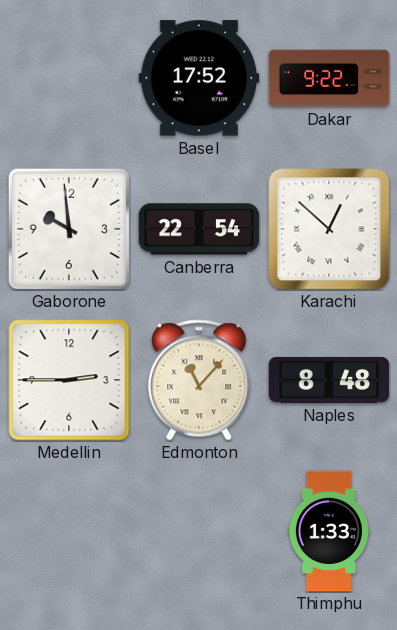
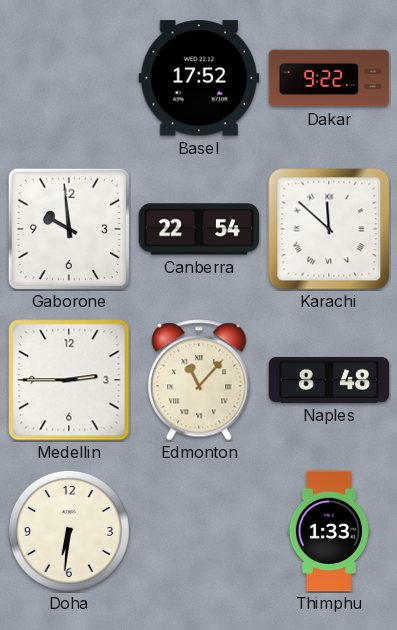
Karachi: 12:52 -> 11:52 (329, 229)
Doha: none -> 6:31 (69, 531)
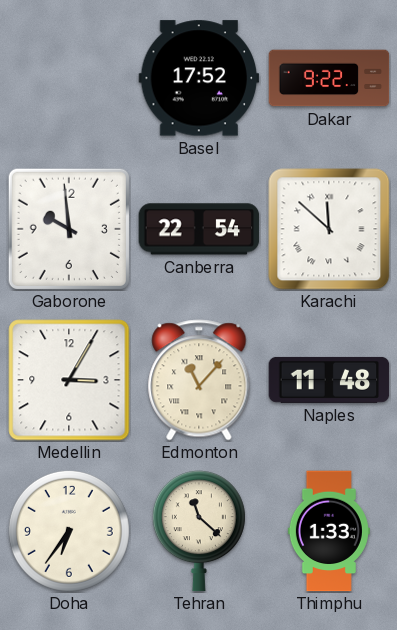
Medellin: 2:45 -> 3:05 (69, 380)
Naples: 8:48 -> 11:48 (329, 380)
Doha: 6:31 -> 6:36 (69, 531)
Tehran: none -> 11:22 (199, 531)
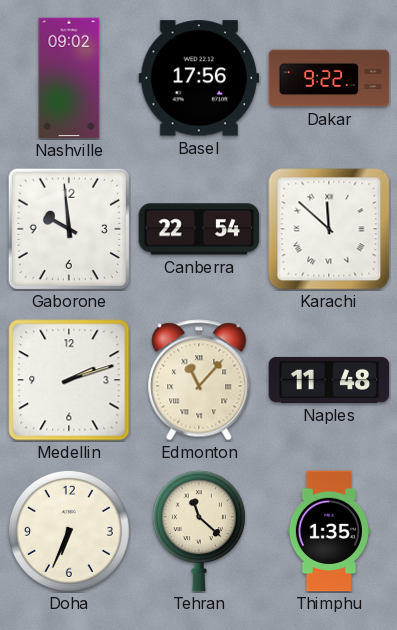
Nashville: none -> 09:02 (69, 78)
Basel: 17:52 -> 17:56 (199, 78)
Medellin: 3:05 -> 2:12 (69, 380)
Doha: 6:36 -> 6:34 (69, 531)
Thimphu: 1:33 -> 1:35 (329, 531)
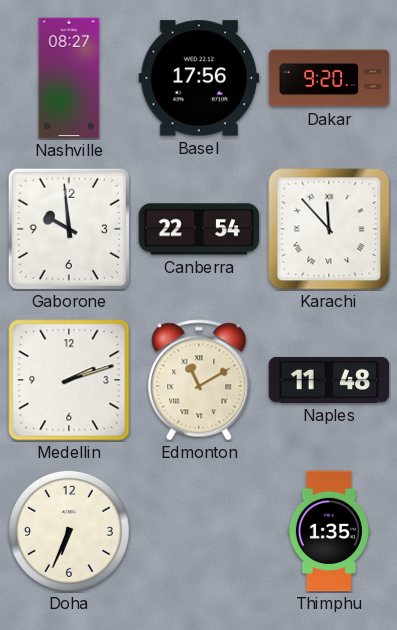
Nashville: 09:02 -> 08:27 (69, 78)
Dakar: 9:22 -> 9:20 (329, 78)
Karachi: 11:52 -> 11:53 (329, 229)
Edmonton: 11:07 -> 11:10 (199, 380)
Tehran: 11:22 -> none (199, 531)
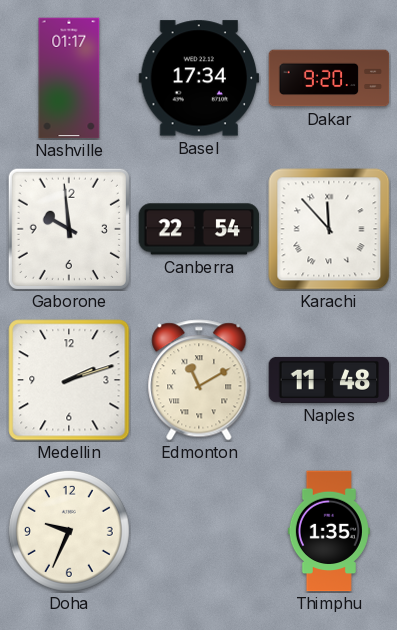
Nashville: 08:27 -> 01:17 (69, 78)
Basel: 17:56 -> 17:34 (199, 78)
Doha: 6:34 -> 9:34 (69, 531)
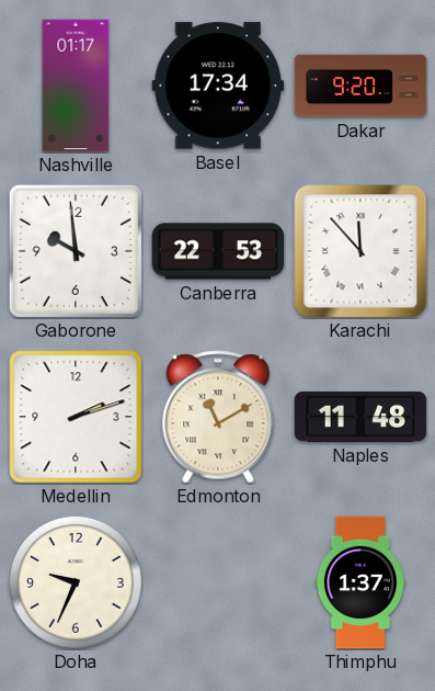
Canberra: 22:54 -> 22:53 (218, 251)
Thimphu: 1:35 -> 1:37 (360, 582)
